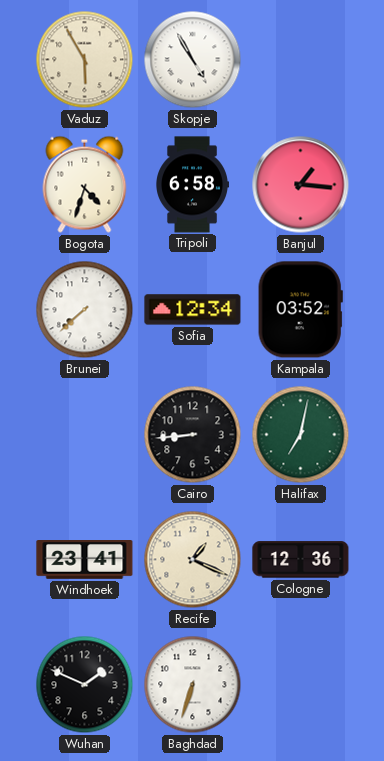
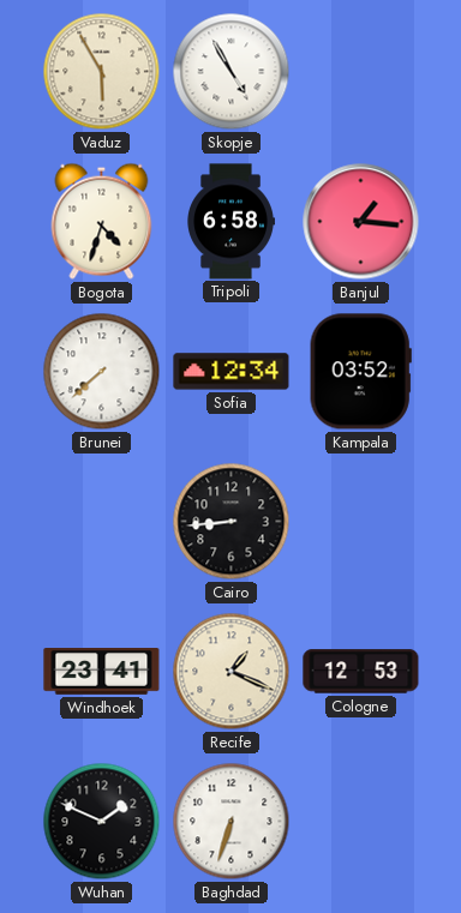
Halifax: 7:02 -> none (301, 435)
Cologne: 12:36 -> 12:53 (361, 672)
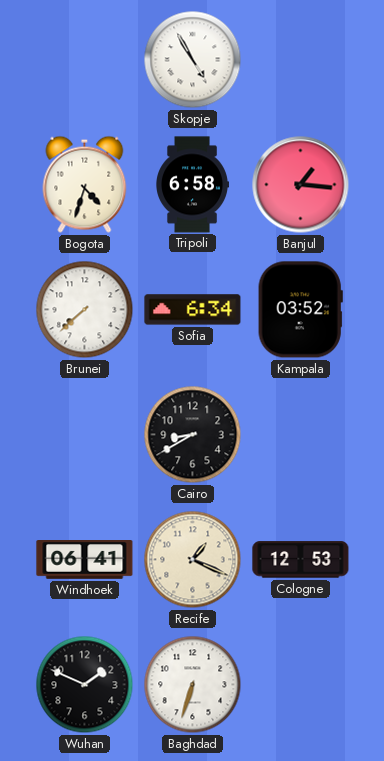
Vaduz: 5:55 -> none (102, 72)
Sofia: 12:34 -> 6:34 (193, 310)
Cairo: 8:44 -> 8:40 (193, 435)
Windhoek: 23:41 -> 06:41 (85, 560)
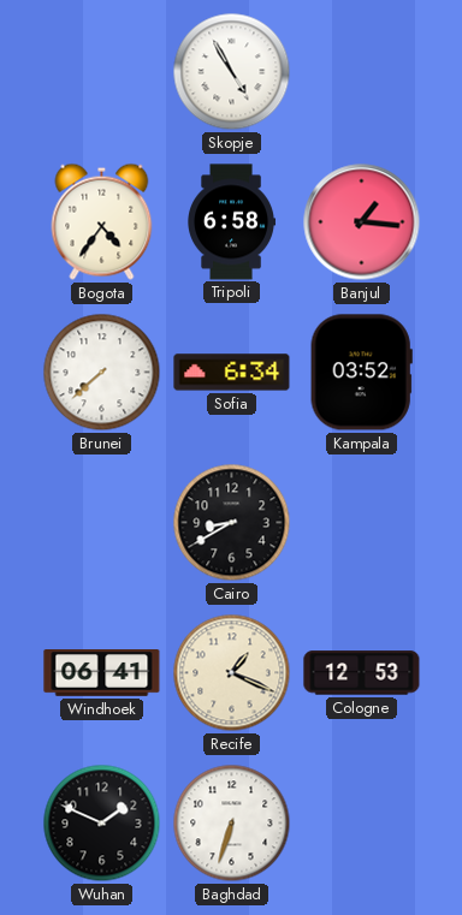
Bogota: 4:33 -> 4:36 (102, 221)
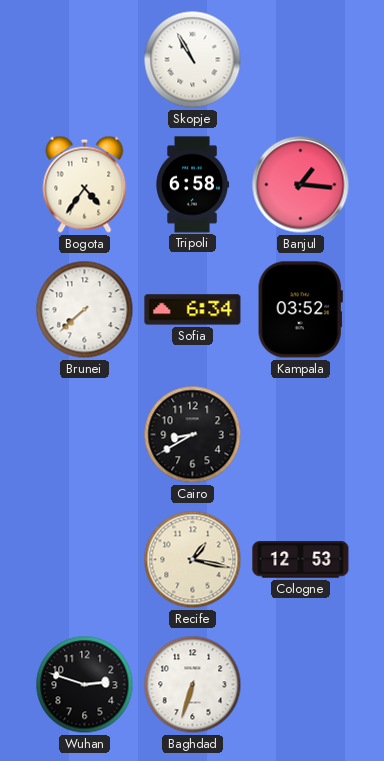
Skopje: 4:55 -> 10:55 (193, 60)
Windhoek: 06:41 -> none (102, 673)
Recife: 1:19 -> 1:17 (193, 560)
Wuhan: 1:49 -> 2:48 (85, 685)
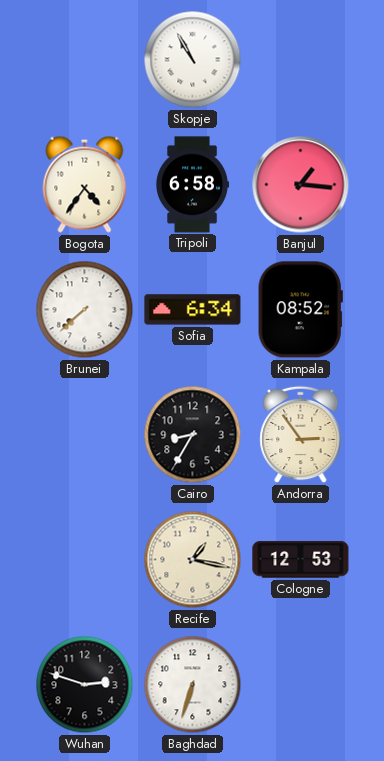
Kampala: 03:52 -> 08:52 (300, 310)
Cairo: 8:40 -> 8:35 (193, 435)
Andorra: none -> 2:54 (301, 435)
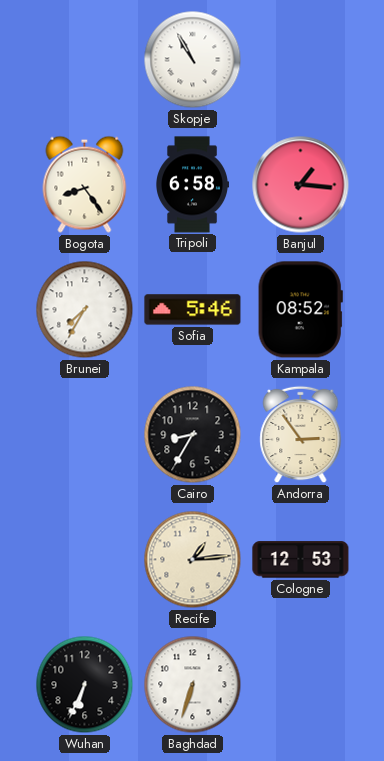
Bogota: 4:36 -> 8:24 (85, 184)
Brunei: 7:38 -> 7:35 (85, 310)
Sofia: 6:34 -> 5:46 (193, 310)
Recife: 1:17 -> 1:14 (193, 560)
Wuhan: 2:48 -> 6:34 (85, 685)
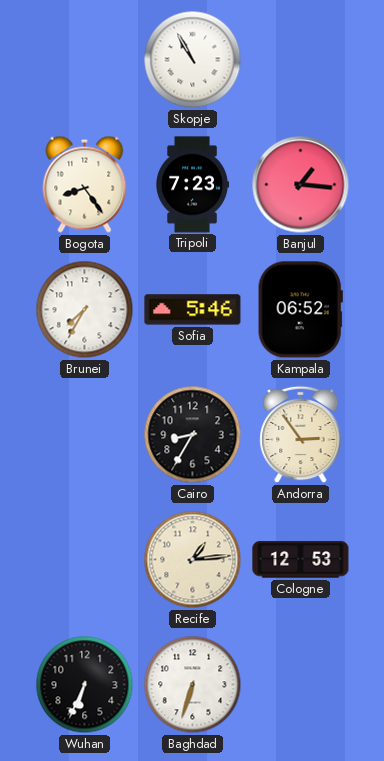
Tripoli: 6:58 -> 7:23 (192, 185)
Kampala: 08:52 -> 06:52 (300, 310)
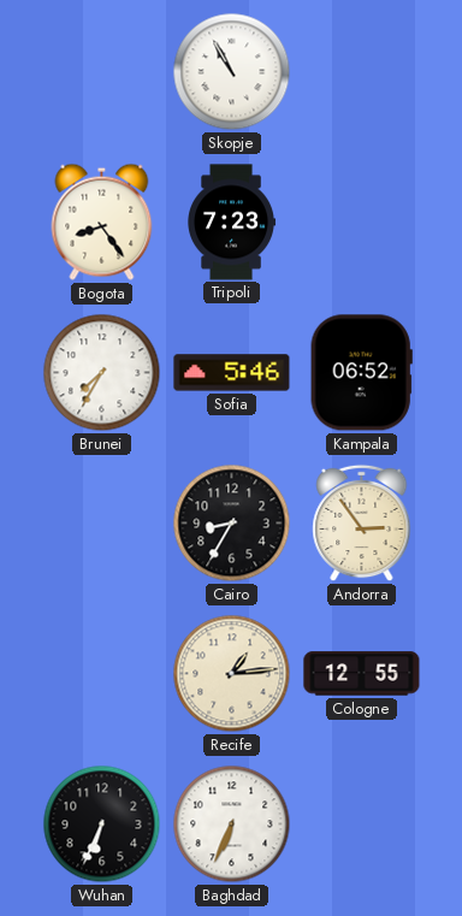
Banjul: 1:16 -> none (301, 185)
Cologne: 12:53 -> 12:55 (362, 674)
Baghdad: 6:33 -> 6:34 (232, 825)
